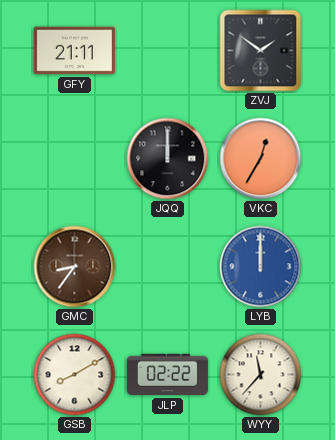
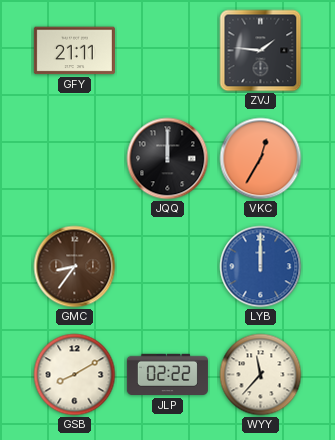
ZVJ: 1:51 -> 1:46 (261, 51)
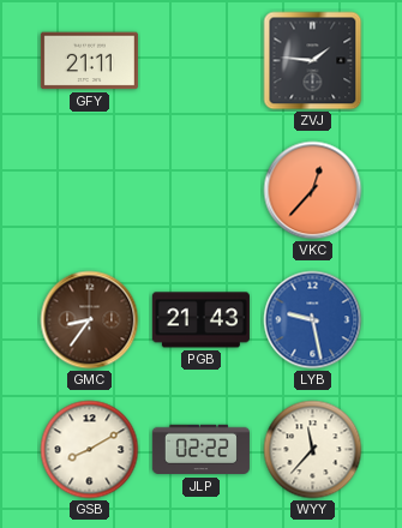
JQQ: 12:00 -> none (168, 159)
VKC: 12:35 -> 12:37 (313, 191)
PGB: none -> 21:43 (200, 320)
LYB: 12:00 -> 9:28 (313, 320)
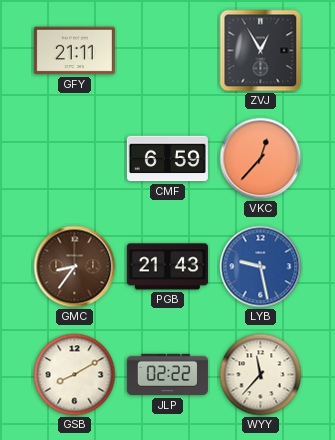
ZVJ: 1:46 -> 12:55 (261, 51)
CMF: none -> 6:59 (167, 159)
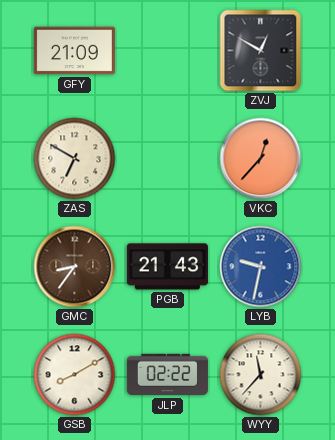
GFY: 21:11 -> 21:09 (74, 51)
ZVJ: 12:55 -> 12:50 (261, 51)
ZAS: none -> 6:50 (75, 159)
CMF: 6:59 -> none (167, 159)
LYB: 9:28 -> 9:32 (261, 267)
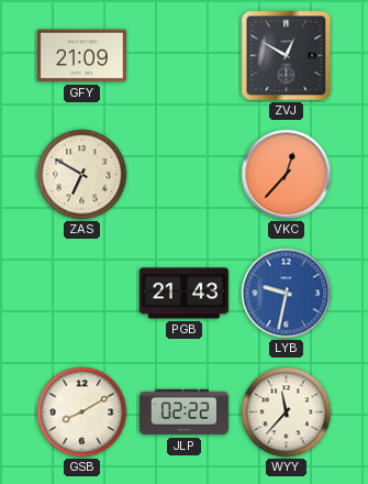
GMC: 8:36 -> none (75, 267)
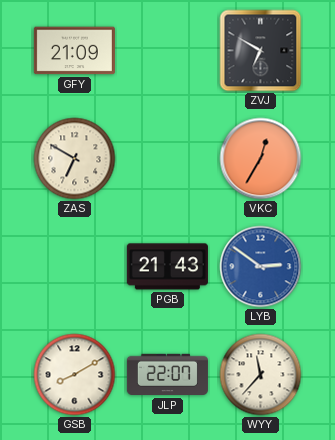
ZVJ: 12:50 -> 6:50 (261, 51)
VKC: 12:37 -> 12:35 (261, 159)
LYB: 9:32 -> 2:51 (261, 267)
JLP: 02:22 -> 22:07 (167, 375)
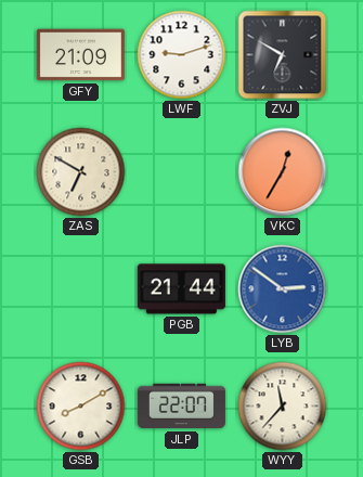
LWF: none -> 9:12 (182, 55)
PGB: 21:43 -> 21:44 (181, 289)
